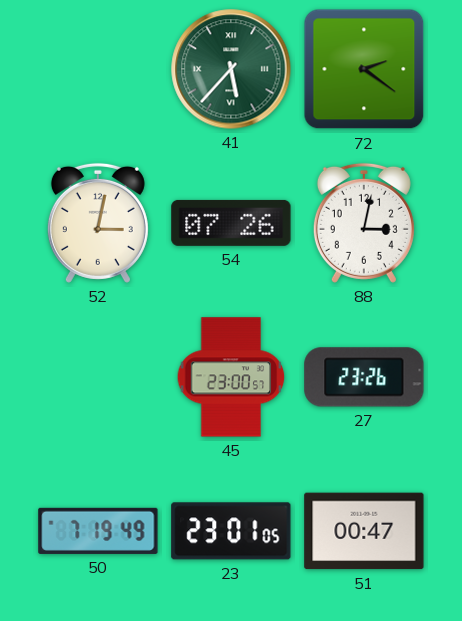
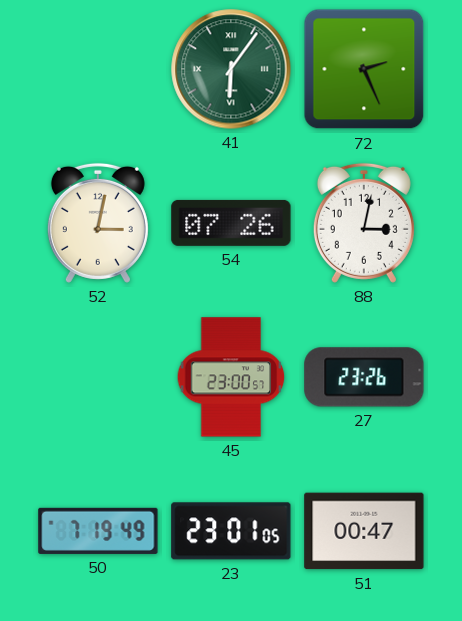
41: 5:37 -> 6:06 (231, 69)
72: 2:21 -> 2:26 (364, 69)
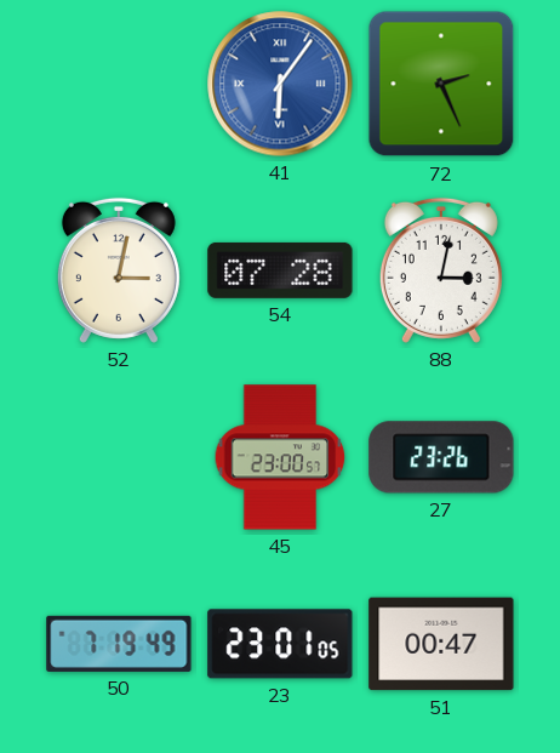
41 dial: green -> blue (280, 84)
54: 07:26 -> 07:28 (280, 270)
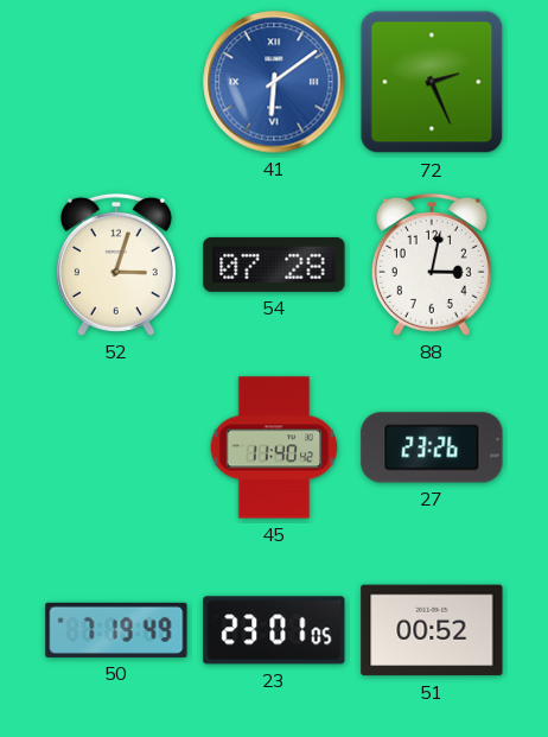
41: 6:06 -> 6:09 (274, 82)
52: 3:02 -> 3:03 (116, 265)
45: 23:00 -> 11:40 (274, 447)
51: 00:47 -> 00:52 (432, 630)
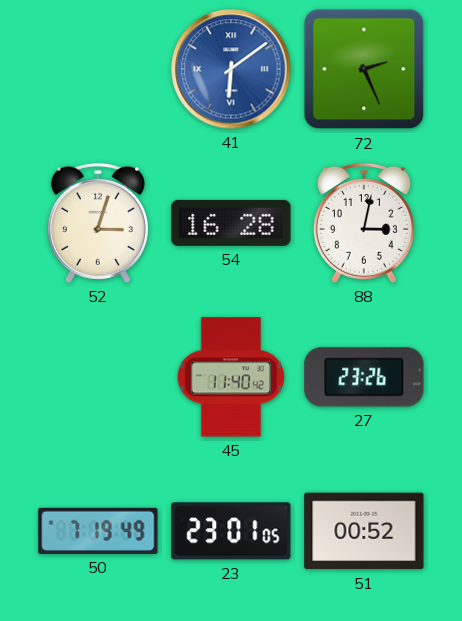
54: 07:28 -> 16:28 (231, 223)
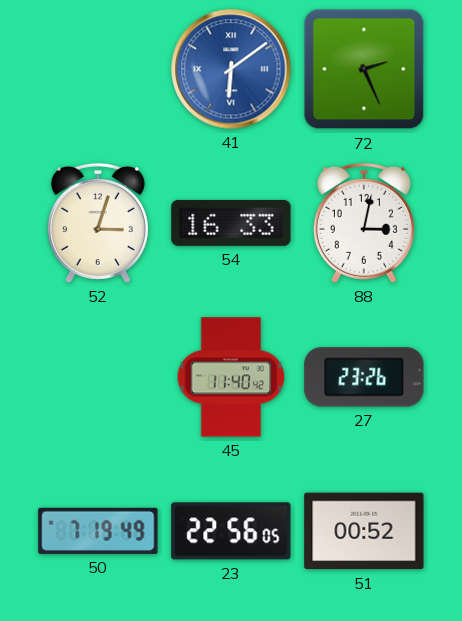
54: 16:28 -> 16:33 (231, 223)
23: 23:01 -> 22:56 (231, 531)
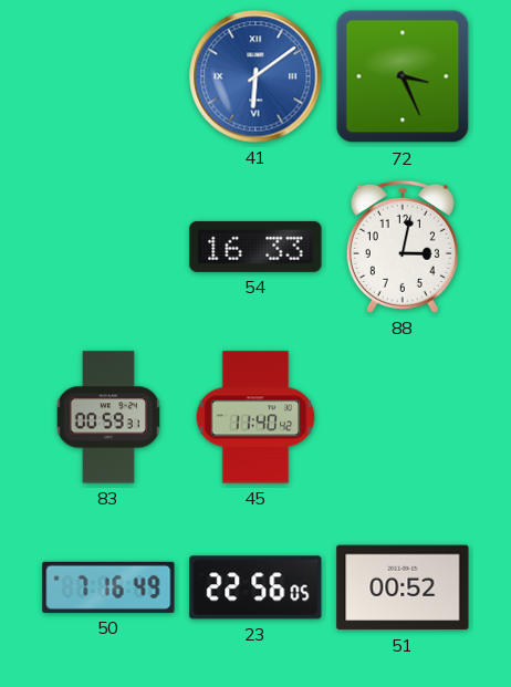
72: 2:26 -> 3:26 (403, 76)
52: 3:03 -> none (98, 223)
83: none -> 00:59 (108, 417)
27: 23:26 -> none (364, 377)
50: 7:19 -> 7:16 (108, 587)
